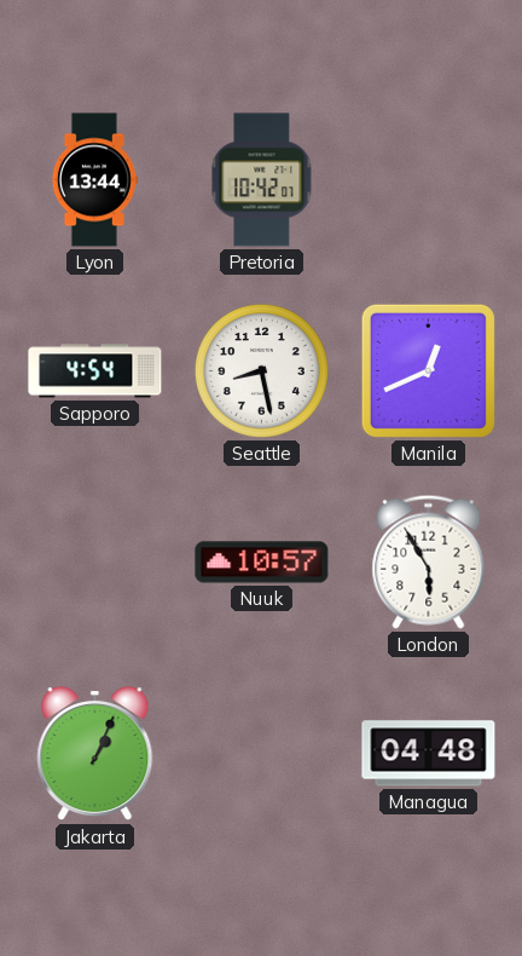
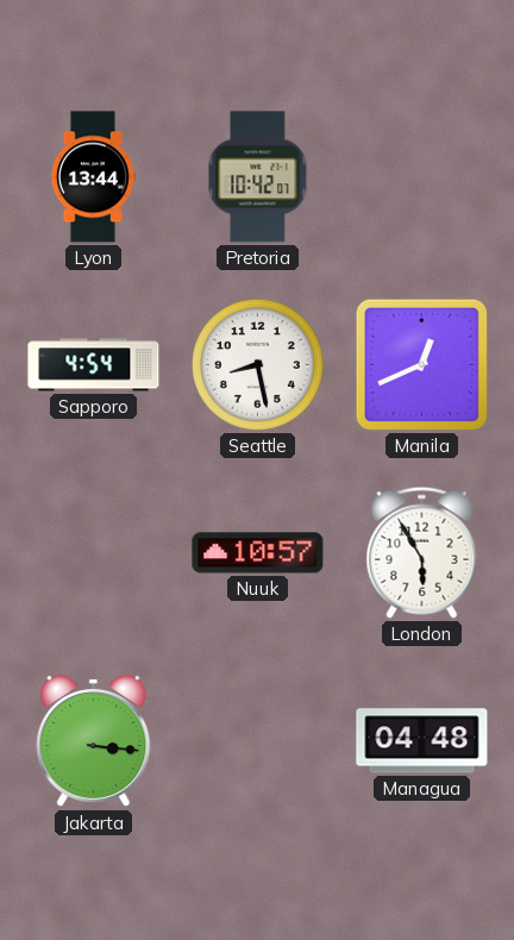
Jakarta: 1:04 -> 3:16 (94, 741)
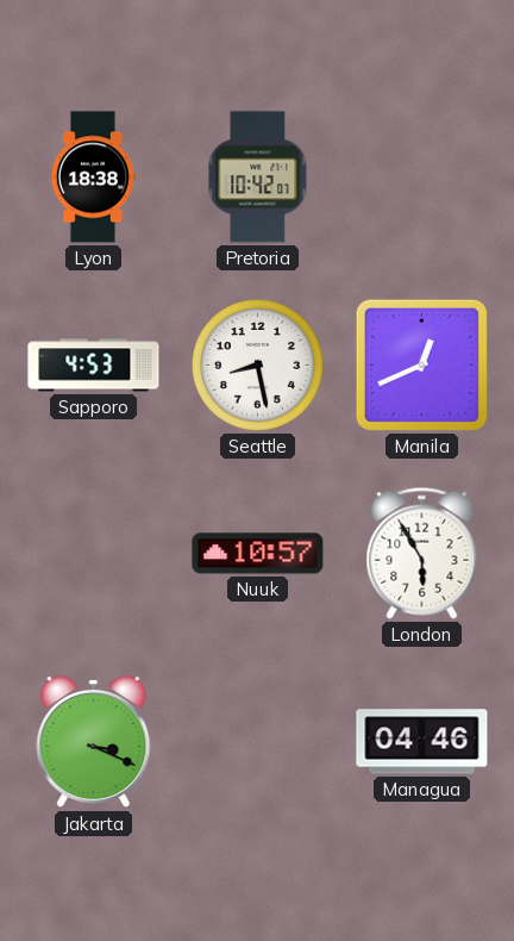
Lyon: 13:44 -> 18:38 (93, 177)
Sapporo: 4:54 -> 4:53 (94, 366)
Jakarta: 3:16 -> 3:19 (94, 742)
Managua: 04:48 -> 04:46 (422, 742)
